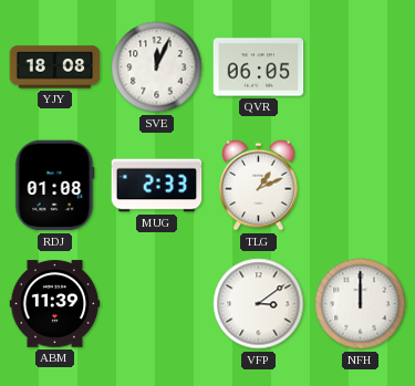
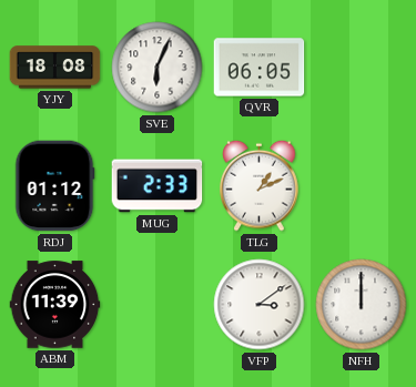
SVE: 12:04 -> 6:04 (158, 68)
RDJ: 01:08 -> 01:12 (54, 186)
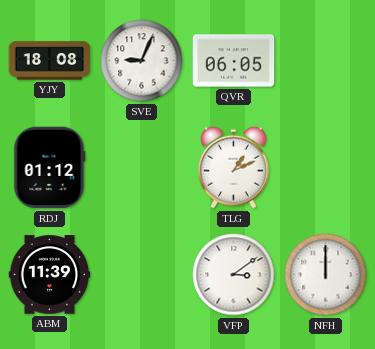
SVE: 6:04 -> 9:04 (142, 61)
MUG: 2:33 -> none (158, 186)
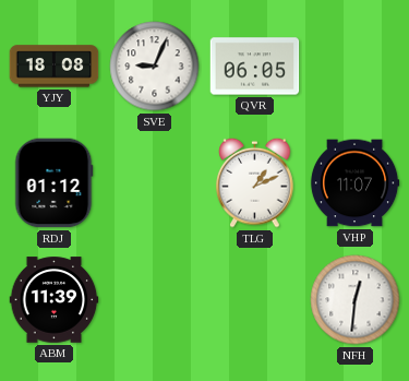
VHP: none -> 11:07 (354, 183)
VFP: 3:09 -> none (234, 275)
NFH: 12:00 -> 12:31 (356, 300)
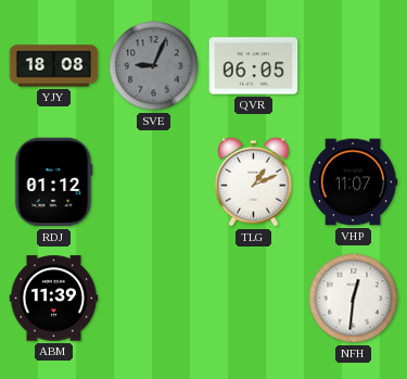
SVE dial: white -> grey (154, 66)
